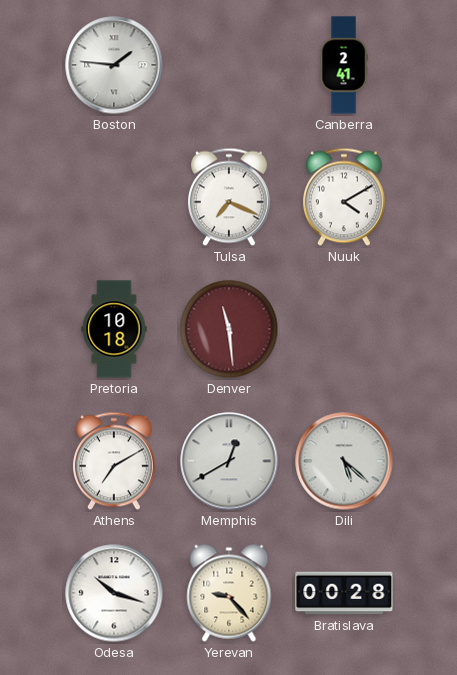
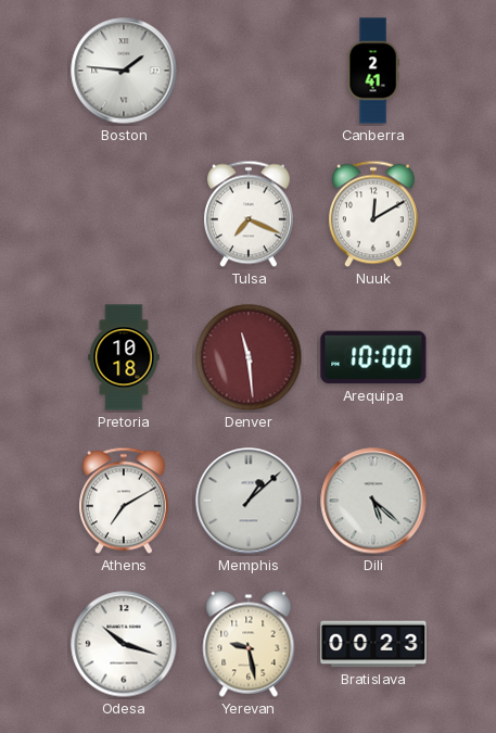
Nuuk: 4:10 -> 12:10 (373, 214)
Arequipa: none -> 10:00 (373, 357)
Memphis: 12:40 -> 1:08 (249, 501)
Yerevan: 9:23 -> 9:28 (249, 644)
Bratislava: 00:28 -> 00:23 (373, 644)
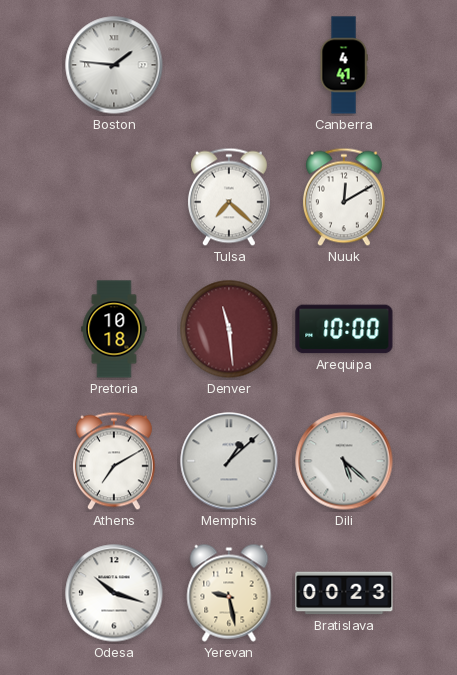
Canberra: 2:41 -> 4:41 (344, 65)
Tulsa: 7:19 -> 7:22 (229, 197)
